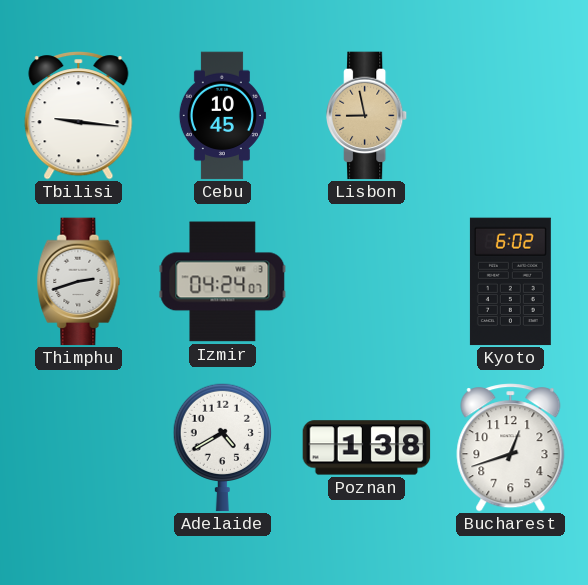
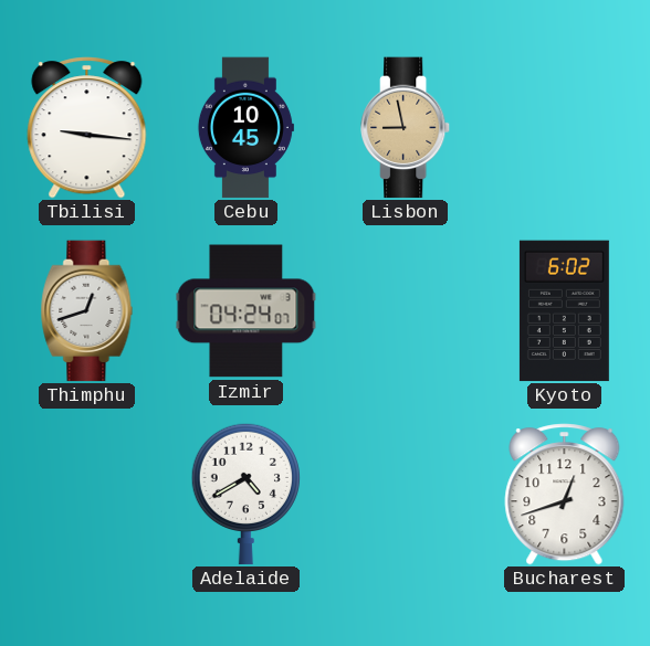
Thimphu: 2:42 -> 12:42 (87, 311)
Poznan: 1:38 -> none (367, 448)
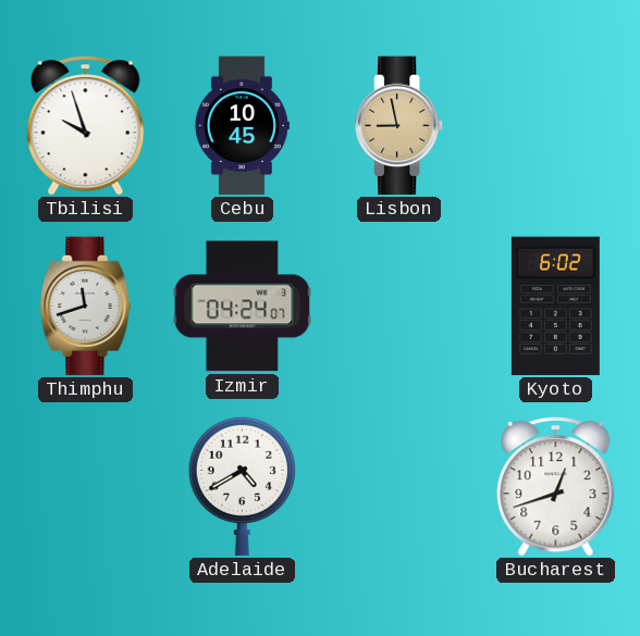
Tbilisi: 9:16 -> 9:57 (86, 126)
Thimphu: 12:42 -> 11:42 (86, 307)
